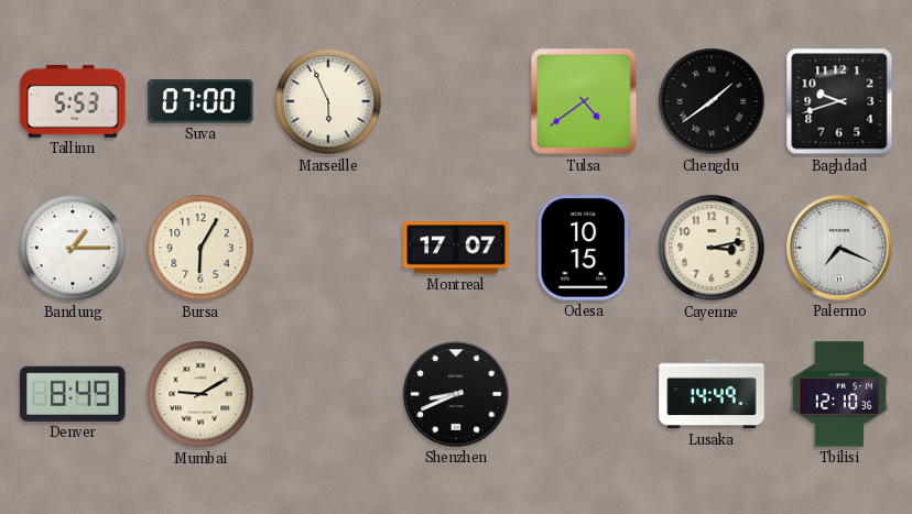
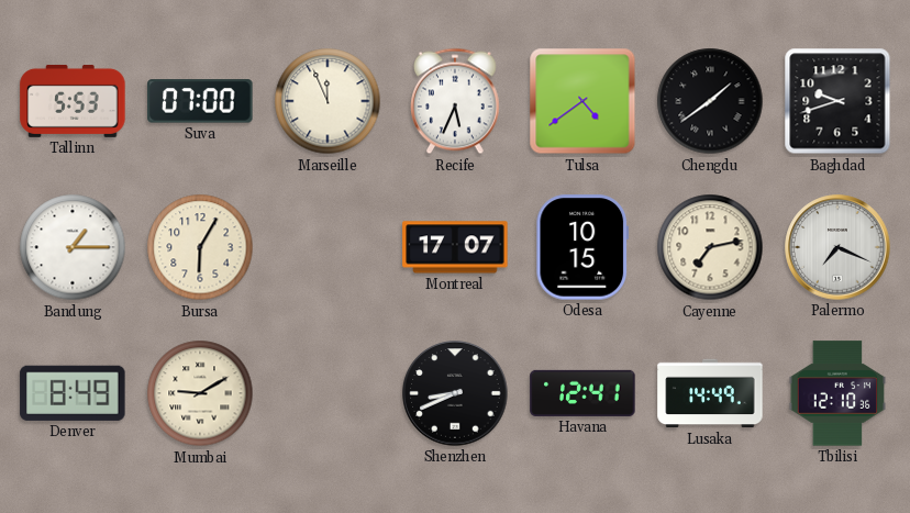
Marseille: 5:56 -> 11:56 (328, 101)
Recife: none -> 5:34 (456, 101)
Cayenne: 3:13 -> 7:13 (710, 247)
Havana: none -> 12:41 (582, 393)
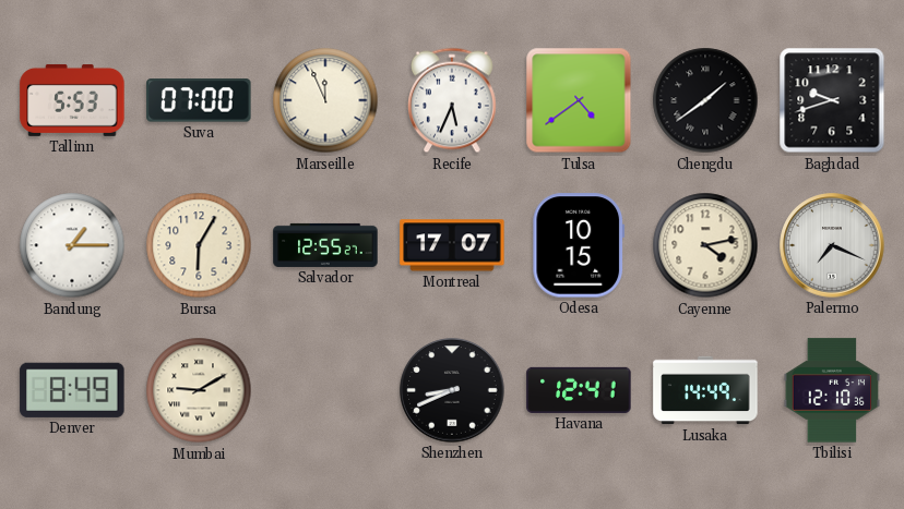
Salvador: none -> 12:55 (325, 245)
Cayenne: 7:13 -> 4:13 (705, 245)
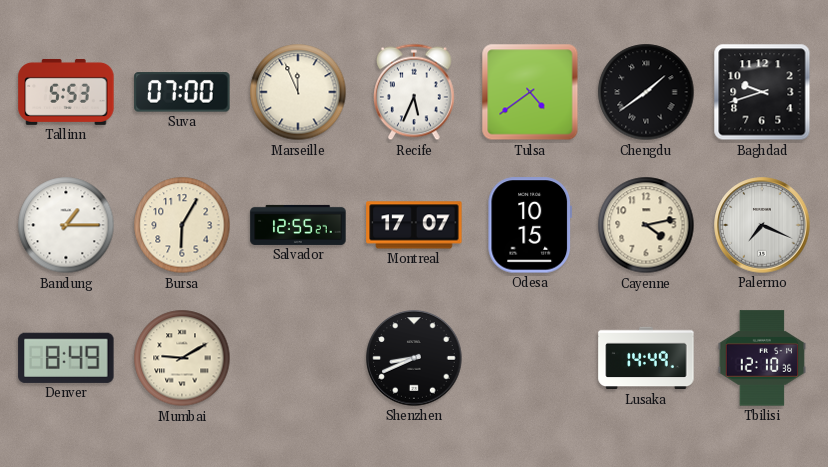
Havana: 12:41 -> none (579, 390)
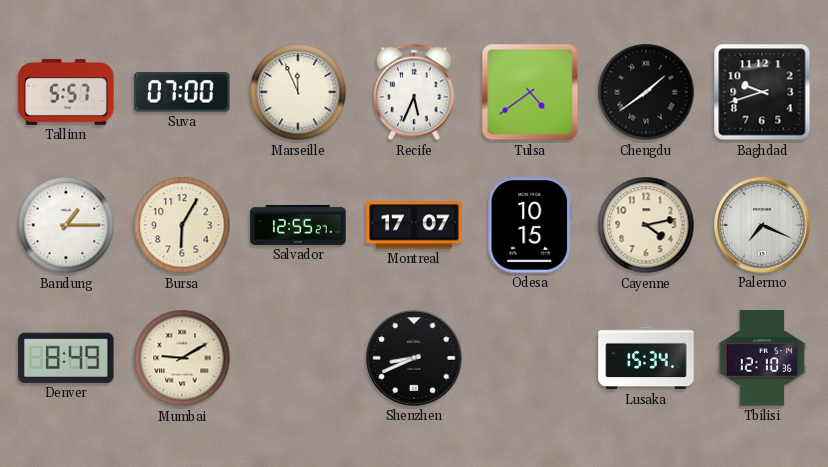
Tallinn: 5:53 -> 5:57 (66, 92)
Lusaka: 14:49 -> 15:34 (646, 358)
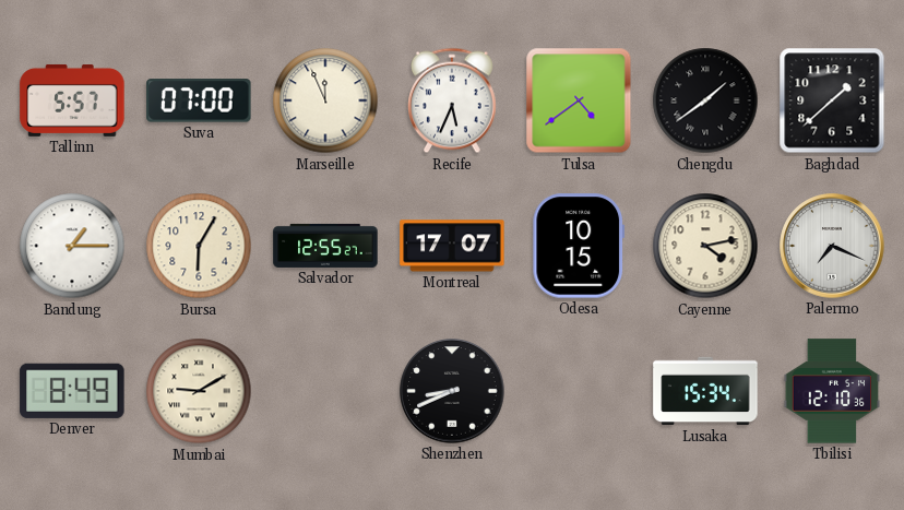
Baghdad: 9:42 -> 1:38 (832, 100)
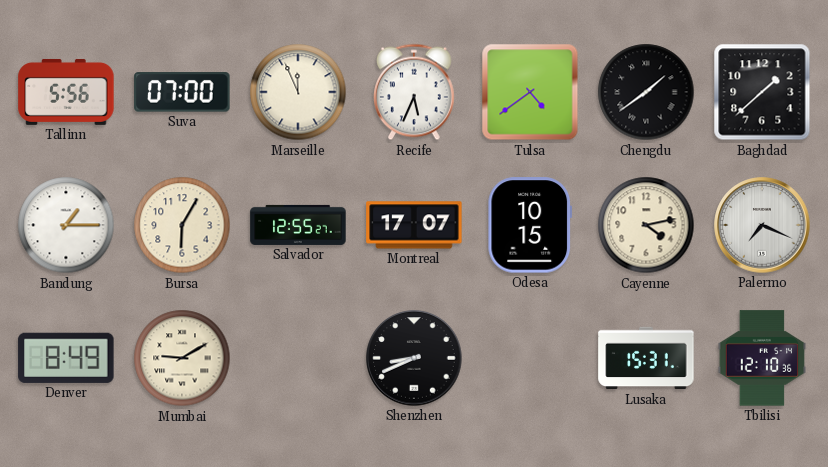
Tallinn: 5:57 -> 5:56 (66, 92)
Lusaka: 15:34 -> 15:31 (646, 358)
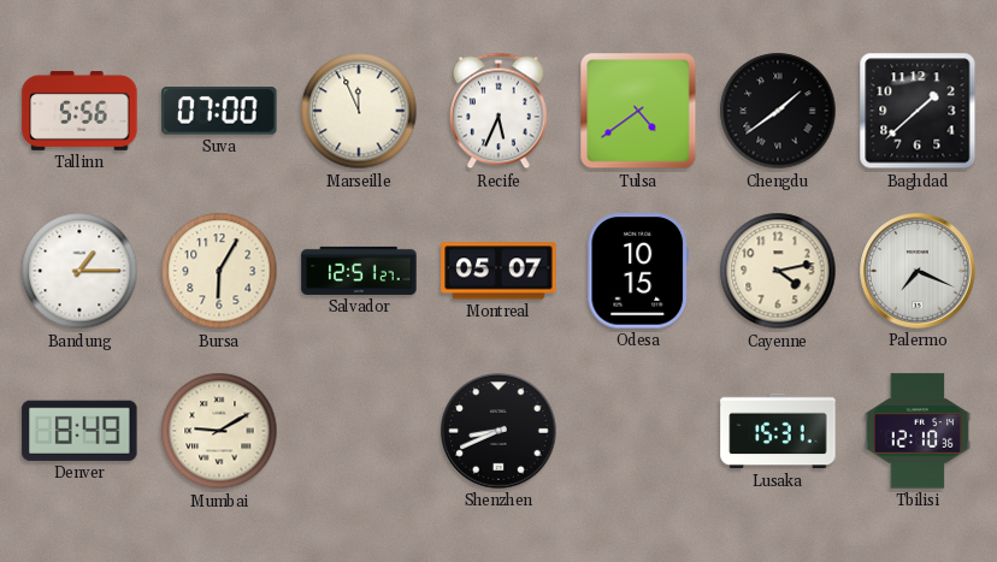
Salvador: 12:55 -> 12:51 (359, 271)
Montreal: 17:07 -> 05:07 (498, 271)
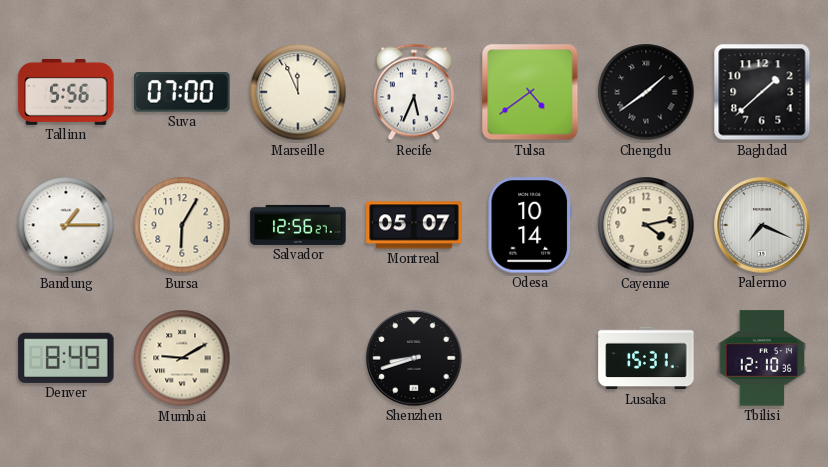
Salvador: 12:51 -> 12:56 (298, 225)
Odesa: 10:15 -> 10:14 (530, 225)
Shenzhen: 8:41 -> 8:42 (414, 358)
